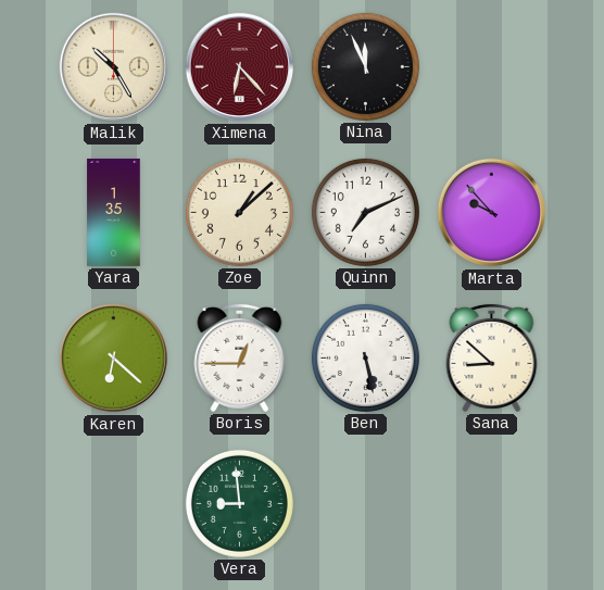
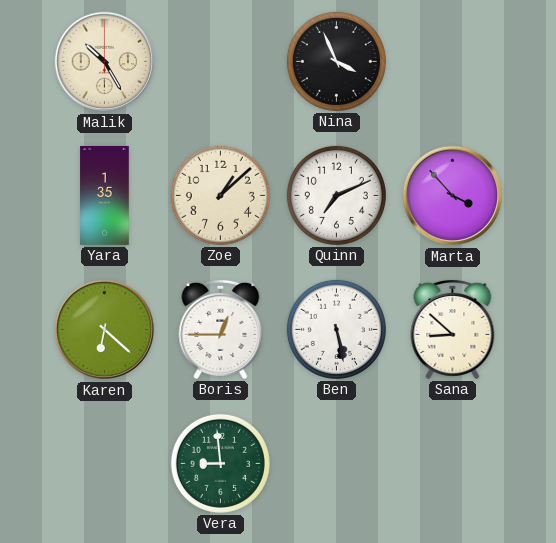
Ximena: 6:23 -> none (240, 67)
Nina: 11:56 -> 3:56 (336, 61)
Marta: 9:53 -> 3:53 (453, 196)
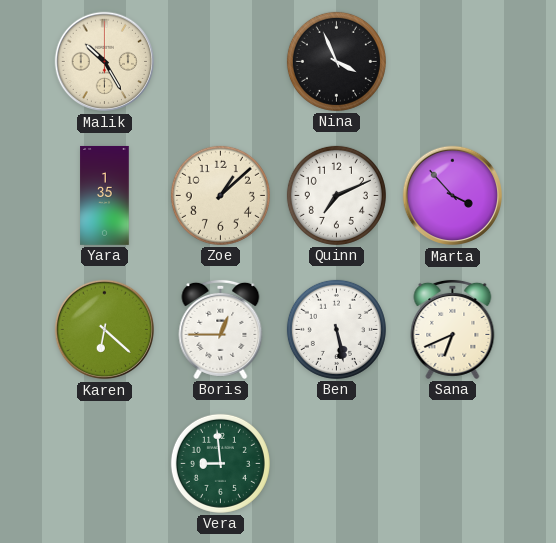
Sana: 8:52 -> 6:41 (453, 329)
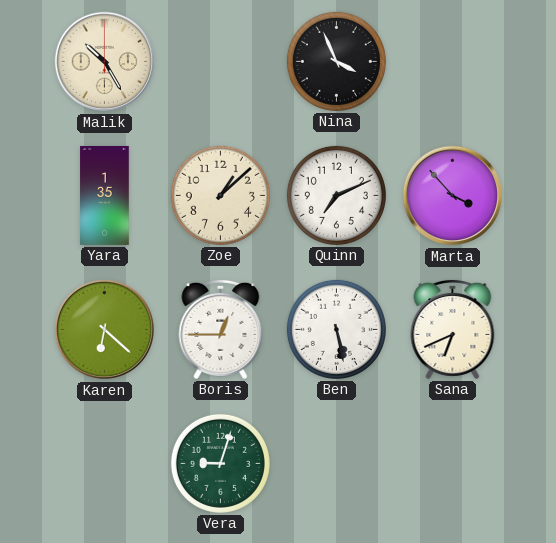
Vera: 8:59 -> 9:03 (220, 463)
